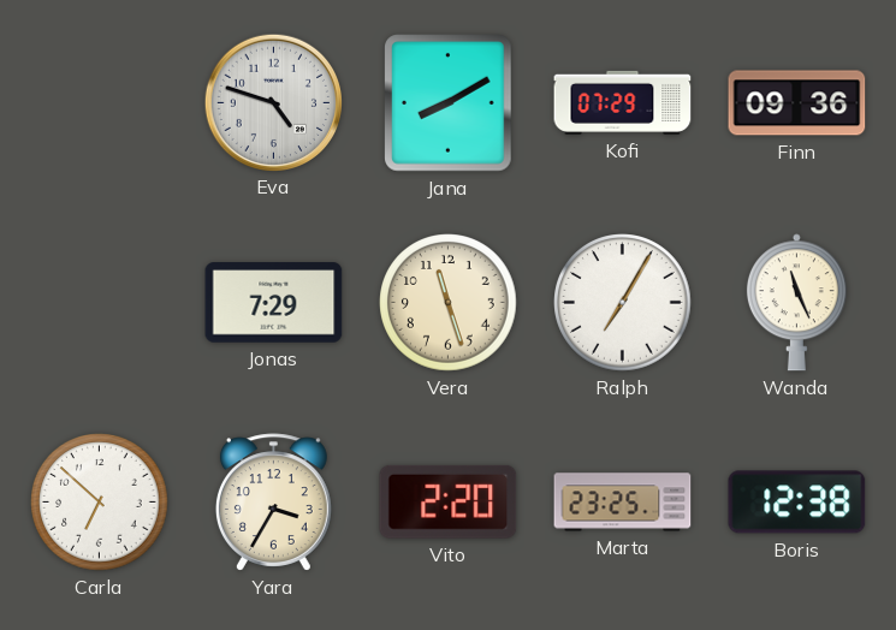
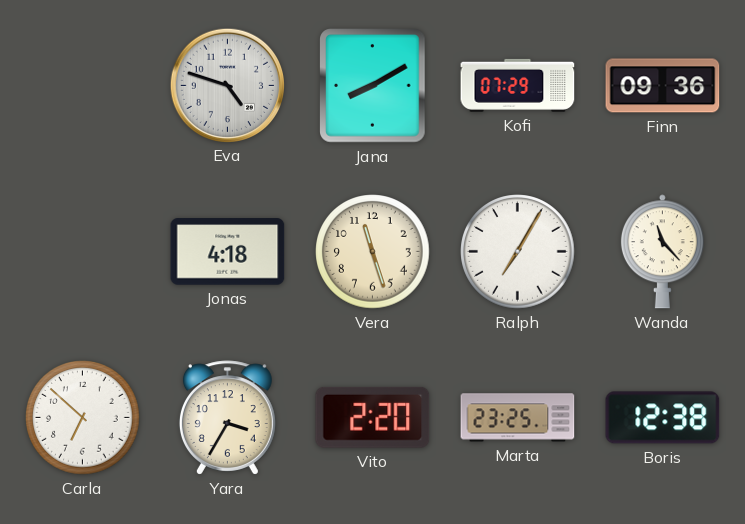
Jonas: 7:29 -> 4:18 (228, 252)
Wanda: 11:26 -> 11:23 (662, 252)
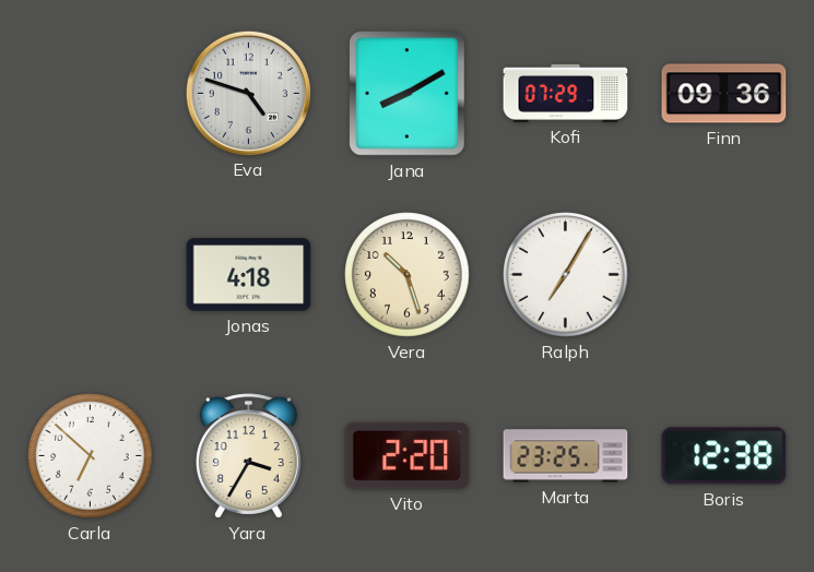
Vera: 11:27 -> 10:27 (408, 275)
Wanda: 11:23 -> none (662, 252)
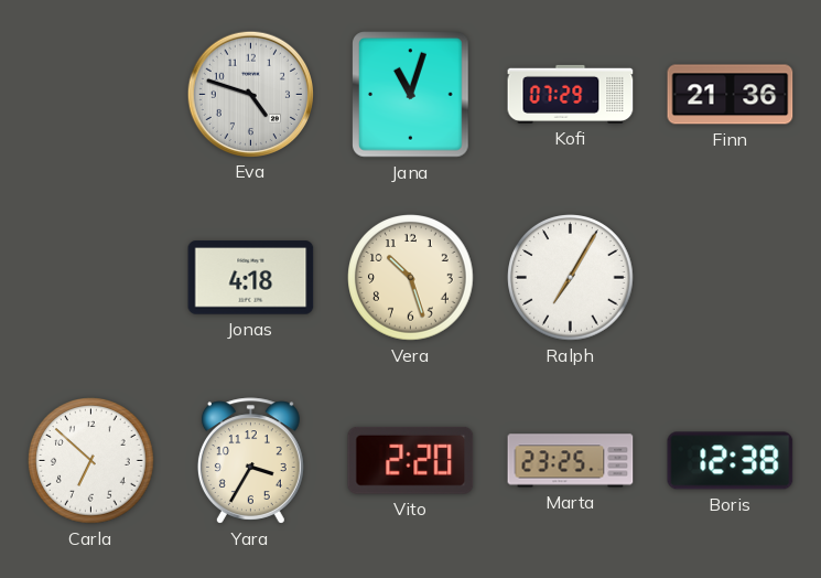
Jana: 8:10 -> 11:03 (411, 95)
Finn: 09:36 -> 21:36 (731, 95)
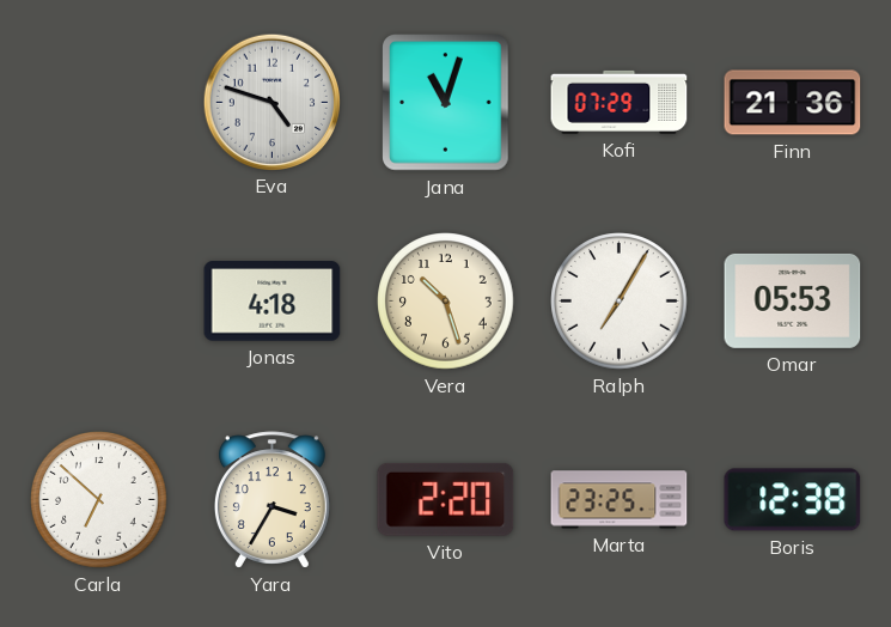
Omar: none -> 05:53 (793, 300)
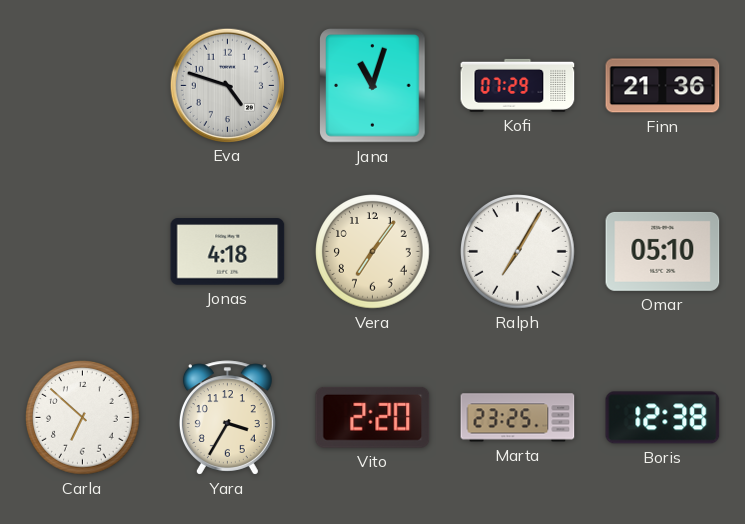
Vera: 10:27 -> 7:06 (373, 252)
Omar: 05:53 -> 05:10 (663, 251)
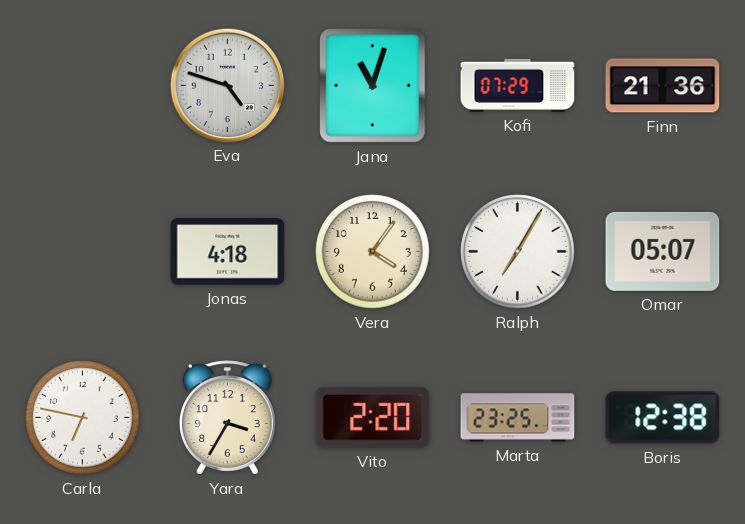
Vera: 7:06 -> 4:06 (373, 252)
Omar: 05:10 -> 05:07 (663, 251)
Carla: 6:52 -> 6:47 (83, 418)
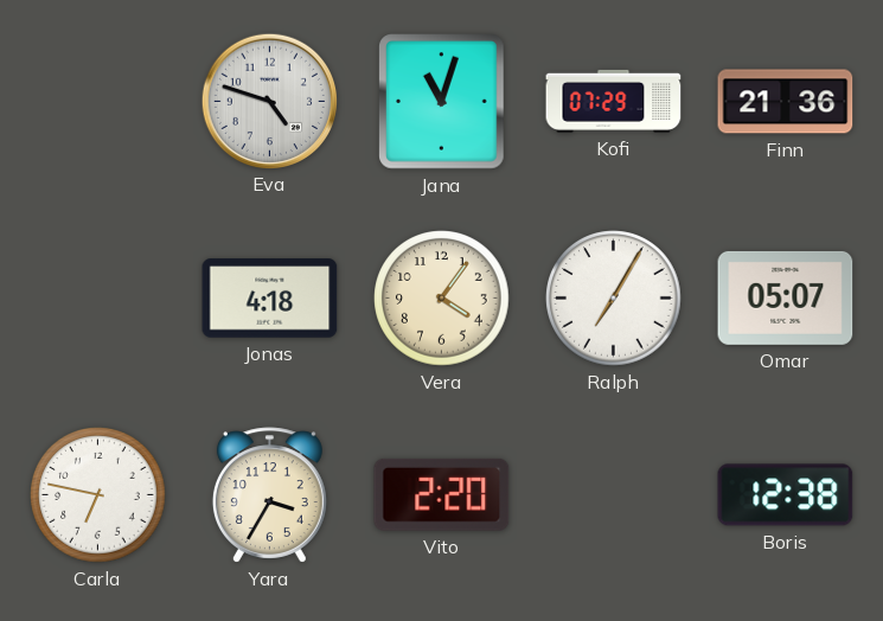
Marta: 23:25 -> none (518, 418)
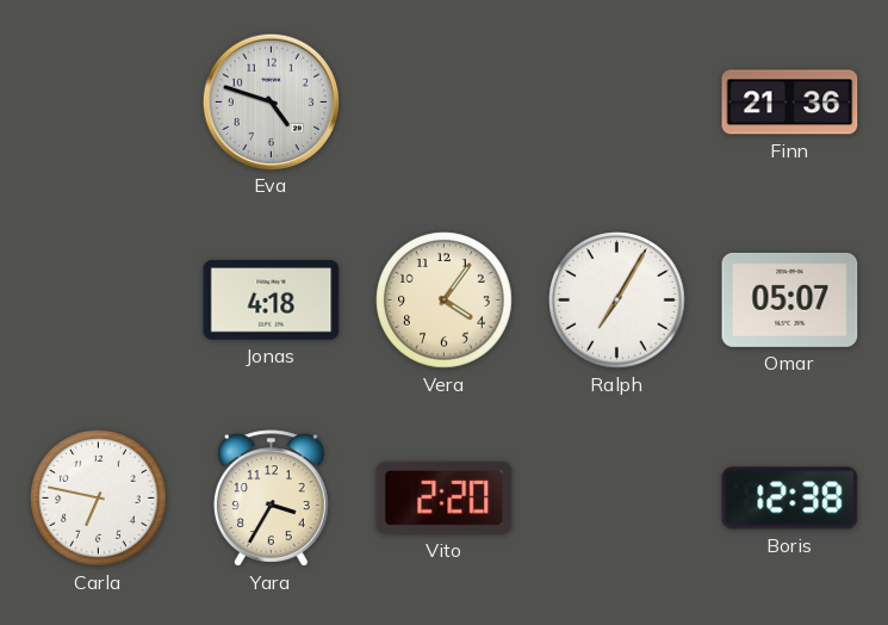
Jana: 11:03 -> none (442, 102)
Kofi: 07:29 -> none (614, 101)
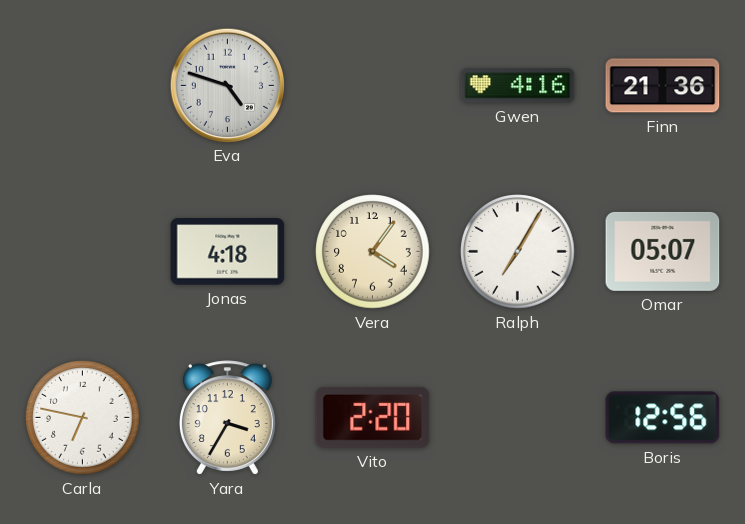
Gwen: none -> 4:16 (518, 86)
Boris: 12:38 -> 12:56 (663, 418)
